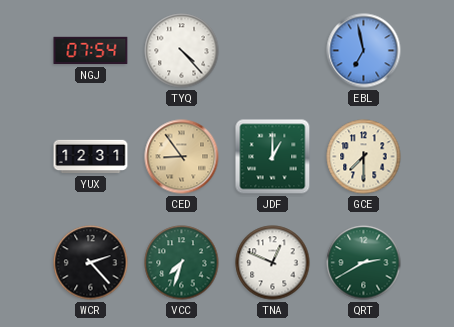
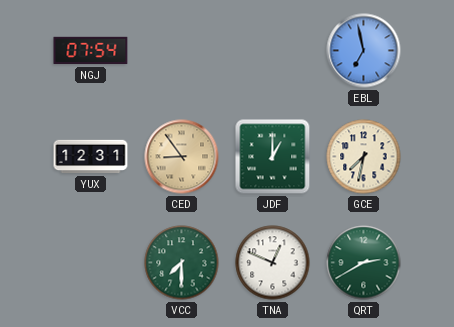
TYQ: 4:23 -> none (182, 51)
GCE: 7:30 -> 7:32 (364, 157)
WCR: 2:23 -> none (91, 263)
VCC: 7:33 -> 7:30 (182, 263)
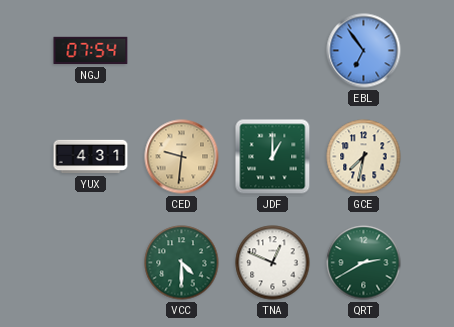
EBL: 6:58 -> 6:54 (364, 51)
YUX: 12:31 -> 4:31 (91, 157)
CED: 8:54 -> 9:31 (182, 157)
VCC: 7:30 -> 4:30 (182, 263)
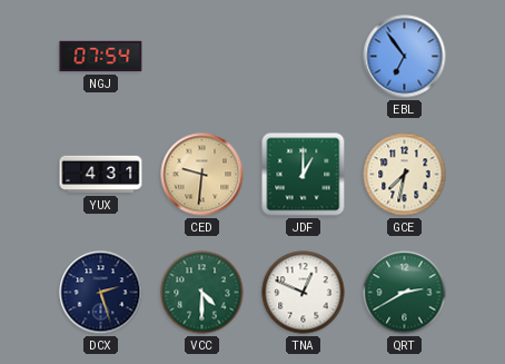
DCX: none -> 2:27 (101, 293)
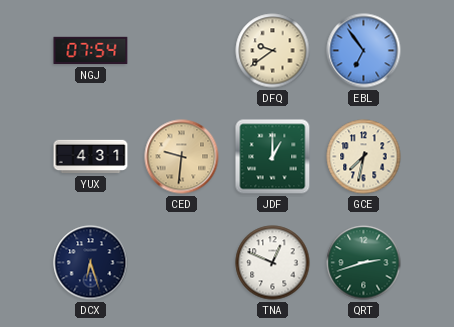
DFQ: none -> 9:39 (273, 51)
DCX: 2:27 -> 6:27 (91, 263)
VCC: 4:30 -> none (202, 293)
QRT: 2:40 -> 2:42 (364, 263)
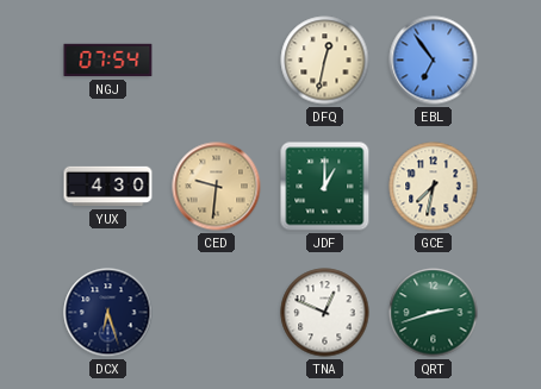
DFQ: 9:39 -> 12:32 (325, 61)
YUX: 4:31 -> 4:30 (108, 187)
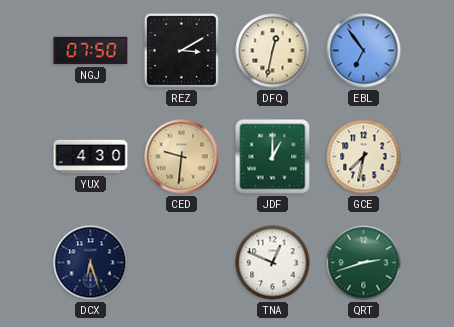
NGJ: 07:54 -> 07:50 (91, 51)
REZ: none -> 3:10 (181, 50)
